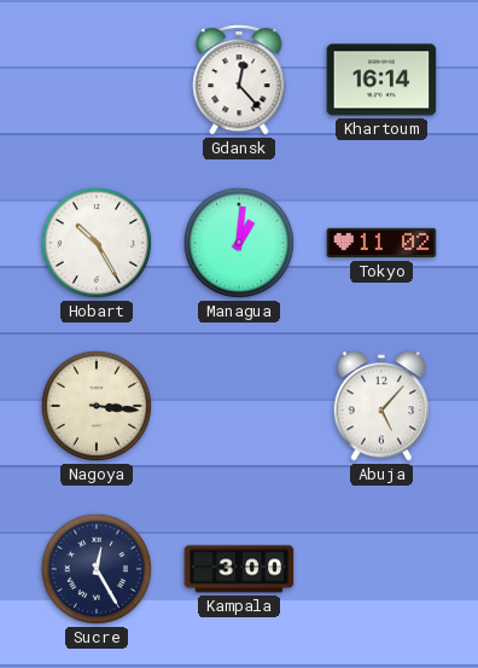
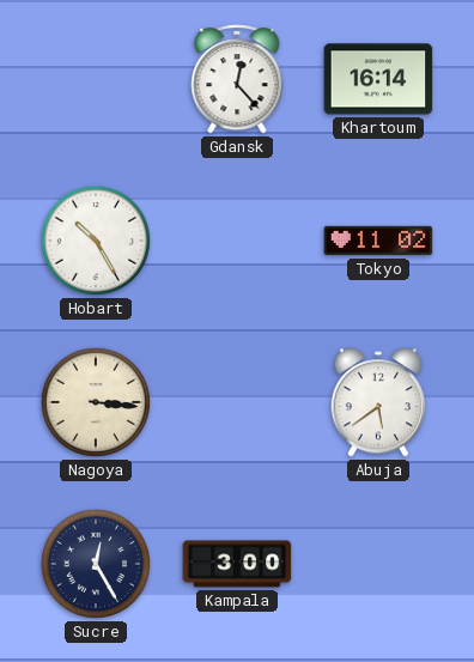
Managua: 1:01 -> none (239, 243)
Abuja: 5:07 -> 5:39 (378, 402)
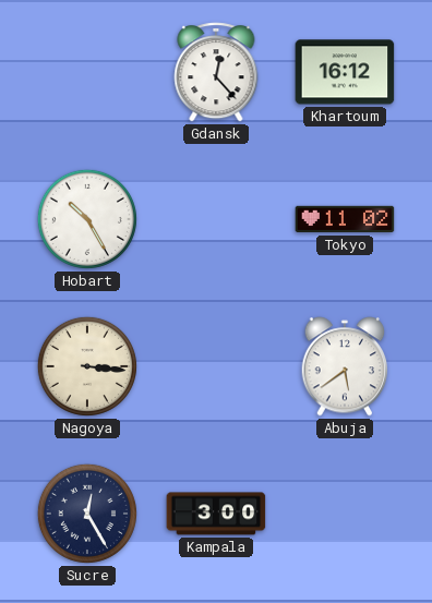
Khartoum: 16:14 -> 16:12 (345, 72)
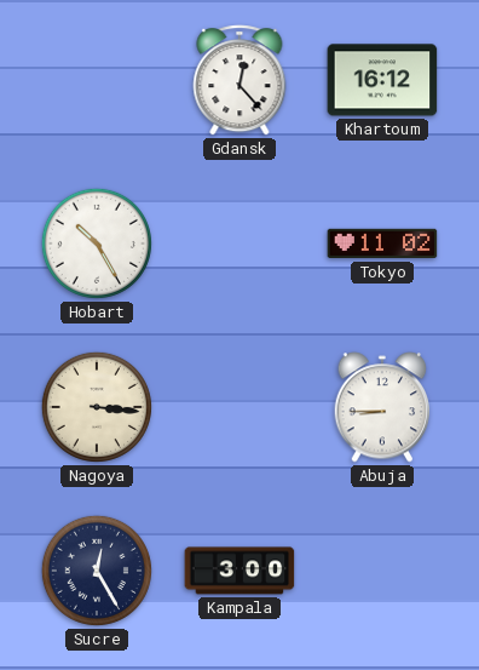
Abuja: 5:39 -> 8:45 (382, 407)
